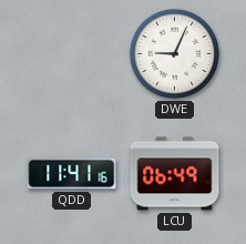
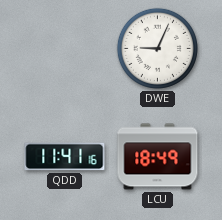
LCU: 06:49 -> 18:49 (158, 157)
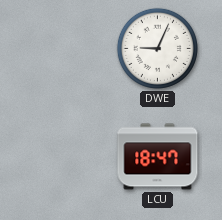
QDD: 11:41 -> none (65, 157)
LCU: 18:49 -> 18:47 (158, 157)
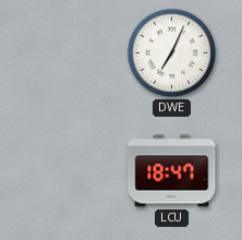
DWE: 9:04 -> 7:04 (171, 52)
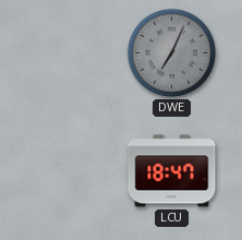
DWE dial: white -> grey (171, 52)
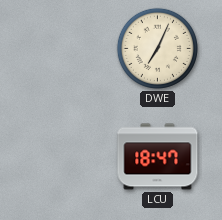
DWE dial: grey -> cream (157, 48)
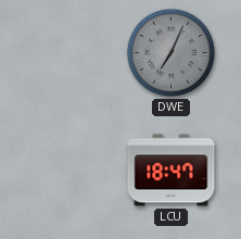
DWE dial: cream -> grey (170, 52)
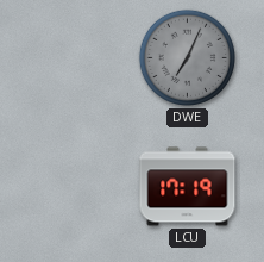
LCU: 18:47 -> 17:19 (188, 187)
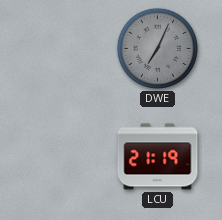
LCU: 17:19 -> 21:19 (158, 157)
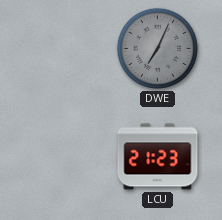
LCU: 21:19 -> 21:23 (158, 157)
